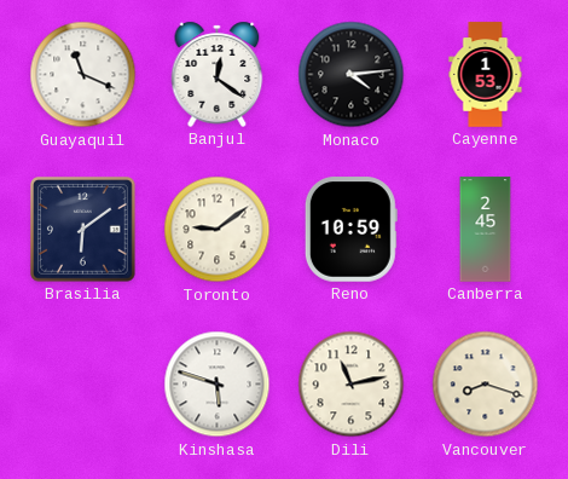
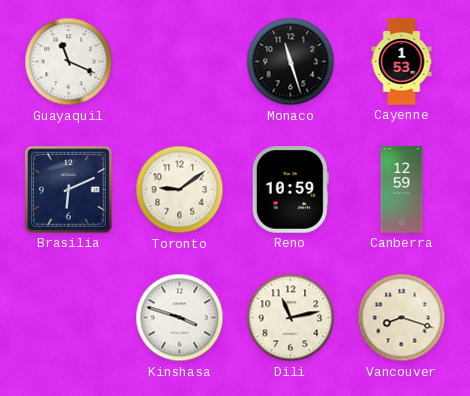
Banjul: 12:21 -> none (218, 74)
Monaco: 4:14 -> 11:27 (291, 62)
Brasilia: 6:09 -> 6:11 (69, 190)
Canberra: 2:45 -> 12:59 (402, 190)
Kinshasa: 5:48 -> 3:48 (180, 318)
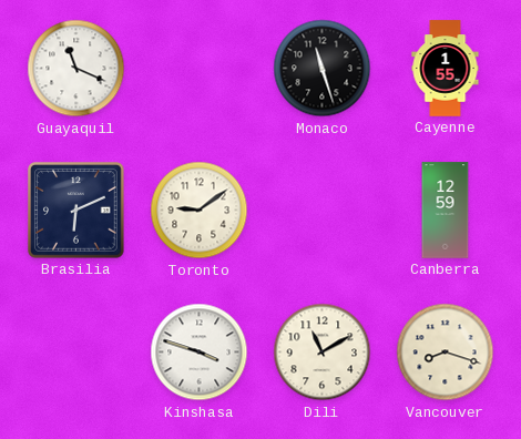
Cayenne: 1:53 -> 1:55 (446, 69)
Reno: 10:59 -> none (290, 190)
Dili: 11:13 -> 11:10 (323, 353)
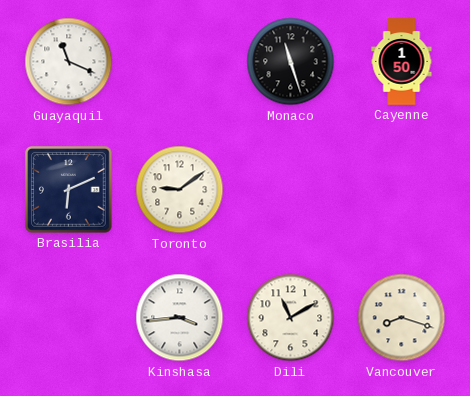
Cayenne: 1:55 -> 1:50 (402, 62)
Canberra: 12:59 -> none (446, 211)
Kinshasa: 3:48 -> 3:44 (180, 318)
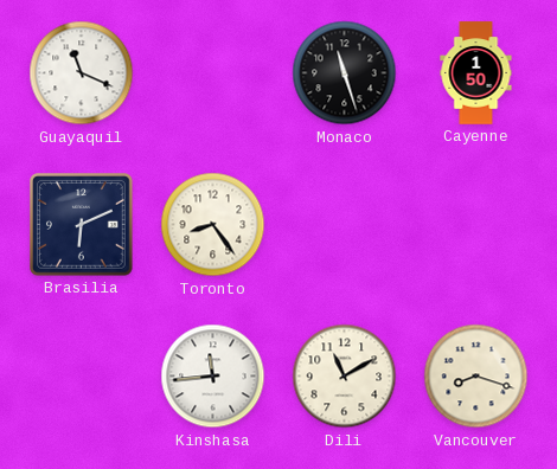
Toronto: 9:09 -> 8:24 (213, 225)
Kinshasa: 3:44 -> 11:44 (213, 377)
